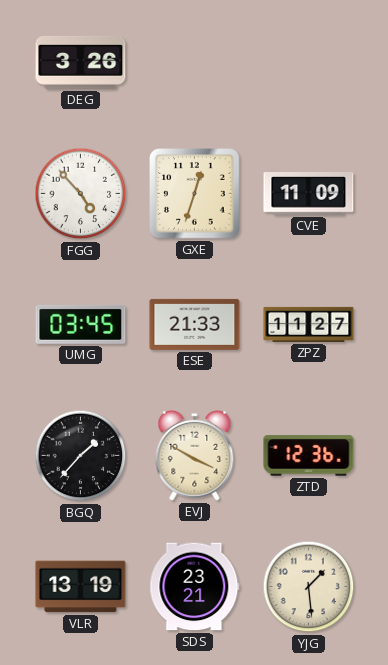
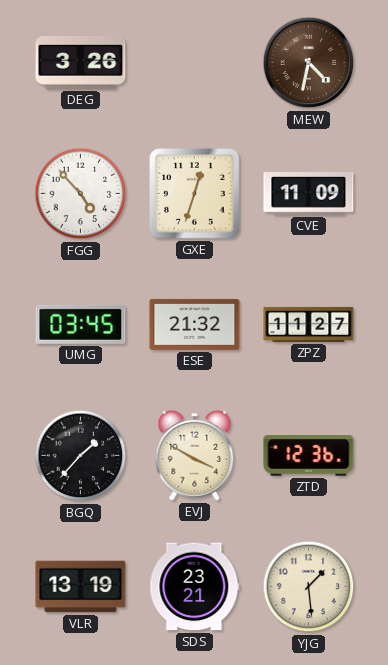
MEW: none -> 4:32 (309, 63)
ESE: 21:33 -> 21:32 (195, 324)
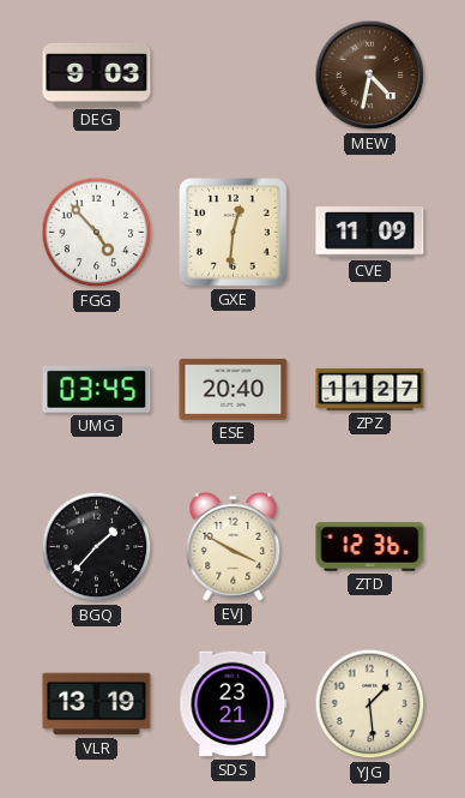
DEG: 3:26 -> 9:03 (97, 74)
GXE: 12:33 -> 12:31 (234, 233)
ESE: 21:32 -> 20:40 (234, 389)
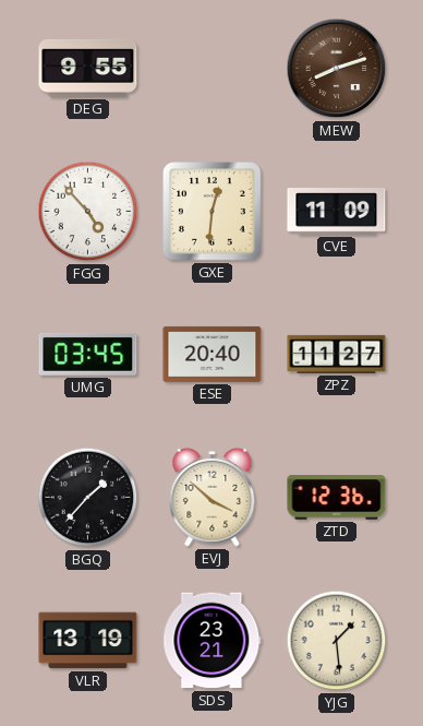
DEG: 9:03 -> 9:55 (88, 68)
MEW: 4:32 -> 8:12 (337, 69)
EVJ: 3:50 -> 3:52 (213, 497)
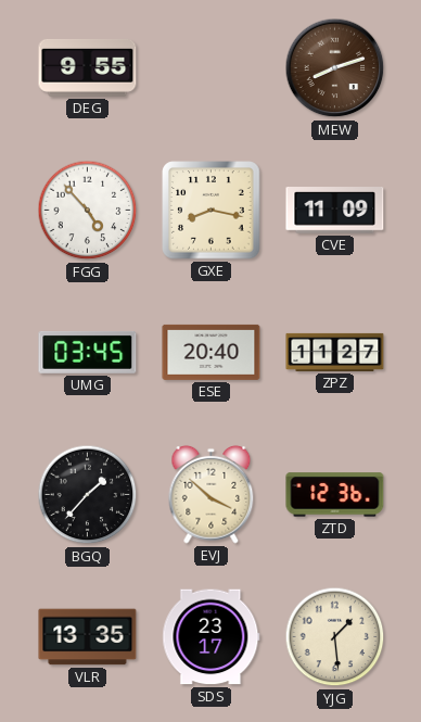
GXE: 12:31 -> 8:17 (212, 211)
VLR: 13:19 -> 13:35 (88, 637)
SDS: 23:21 -> 23:17 (212, 637)
